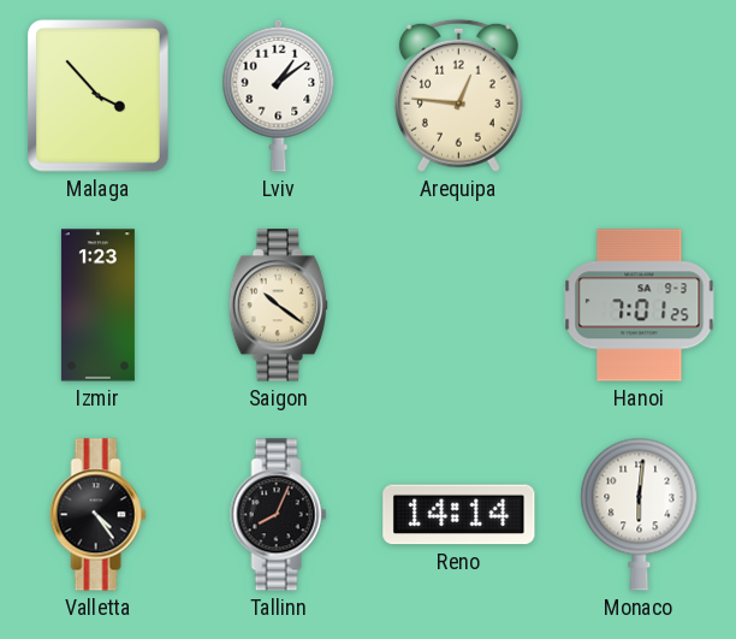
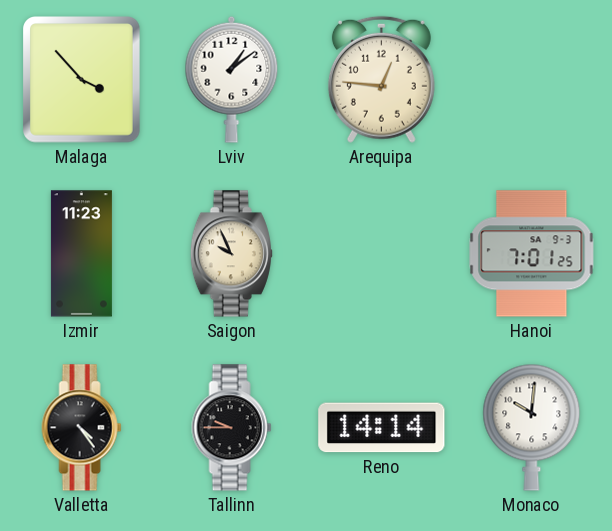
Izmir: 1:23 -> 11:23 (81, 254)
Saigon: 10:21 -> 9:56 (231, 254)
Tallinn: 8:04 -> 9:45 (232, 428)
Monaco: 6:01 -> 10:01 (532, 427)
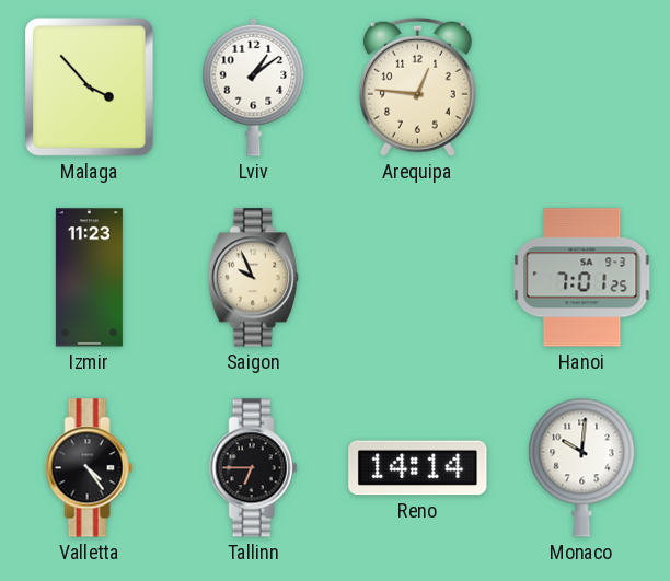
Tallinn: 9:45 -> 6:45 (254, 468)
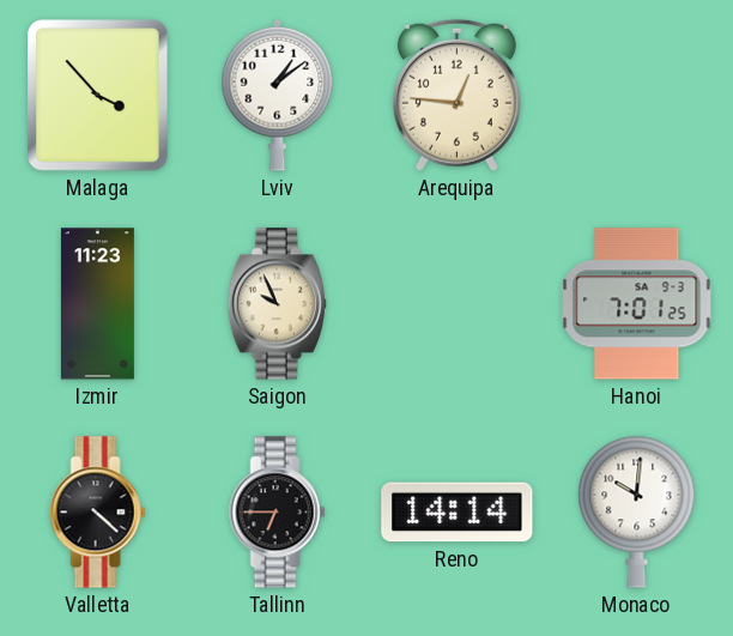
Valletta: 4:24 -> 4:22 (98, 513)
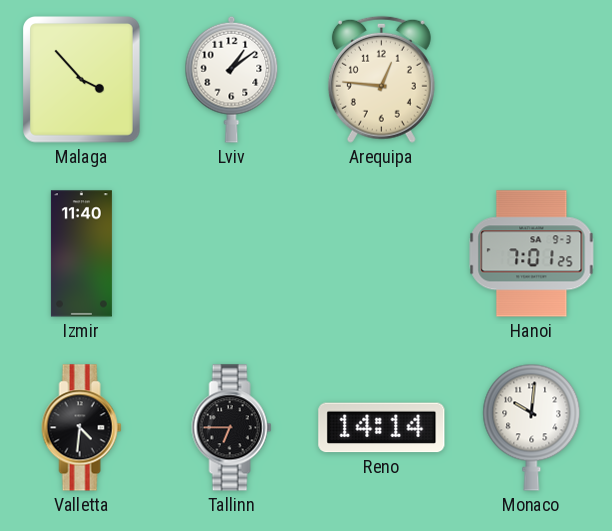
Izmir: 11:23 -> 11:40 (81, 254)
Saigon: 9:56 -> none (277, 304)
Valletta: 4:22 -> 4:31 (82, 428)
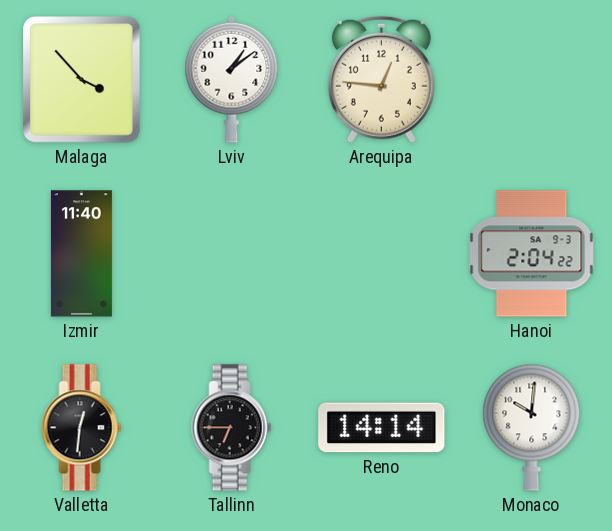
Hanoi: 7:01 -> 2:04 (532, 254)
Valletta: 4:31 -> 12:31 (82, 428)
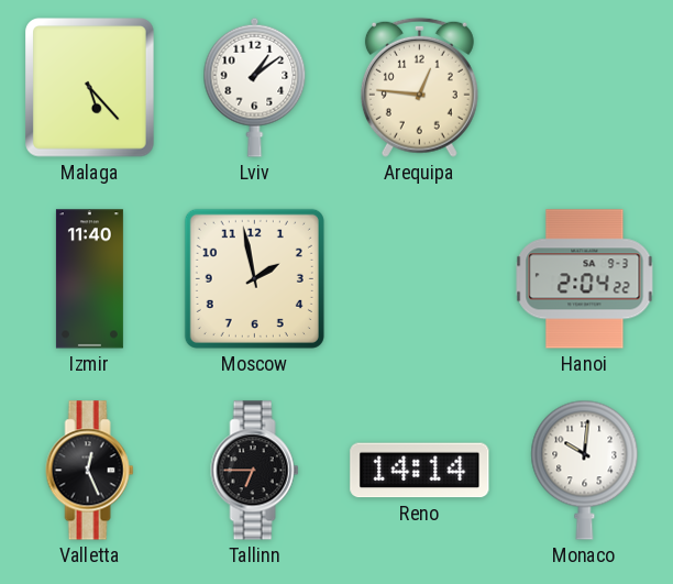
Malaga: 3:53 -> 5:23 (90, 88)
Moscow: none -> 1:58 (254, 278)
Valletta: 12:31 -> 12:26 (90, 471)
